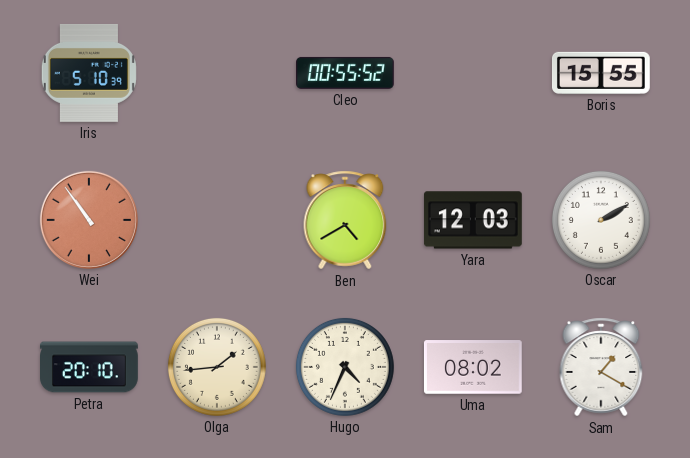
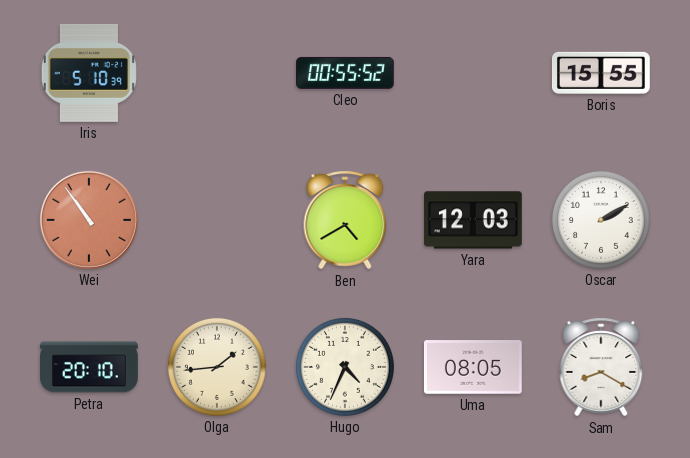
Uma: 08:02 -> 08:05 (473, 367)
Sam: 1:20 -> 8:20 (601, 367)
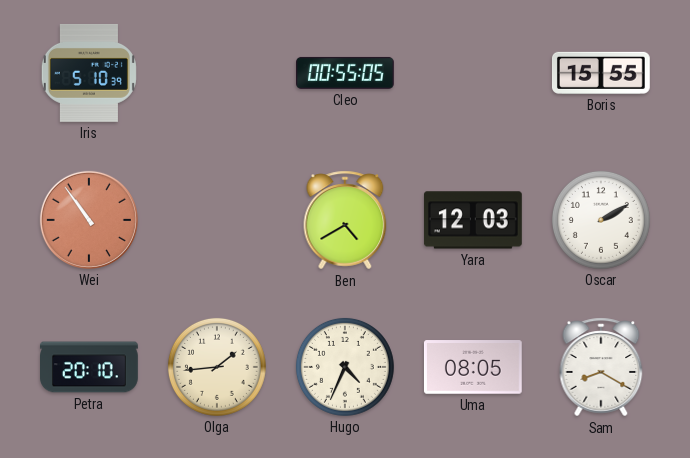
Cleo: 00:55:52 -> 00:55:05 (346, 73)
